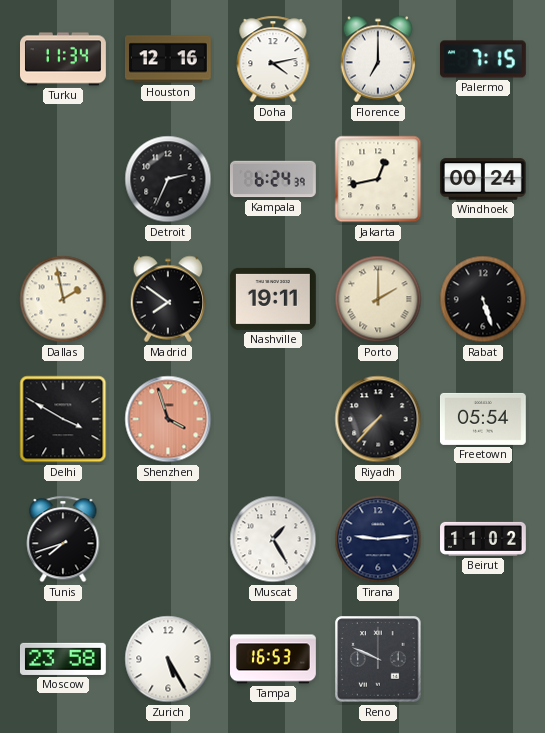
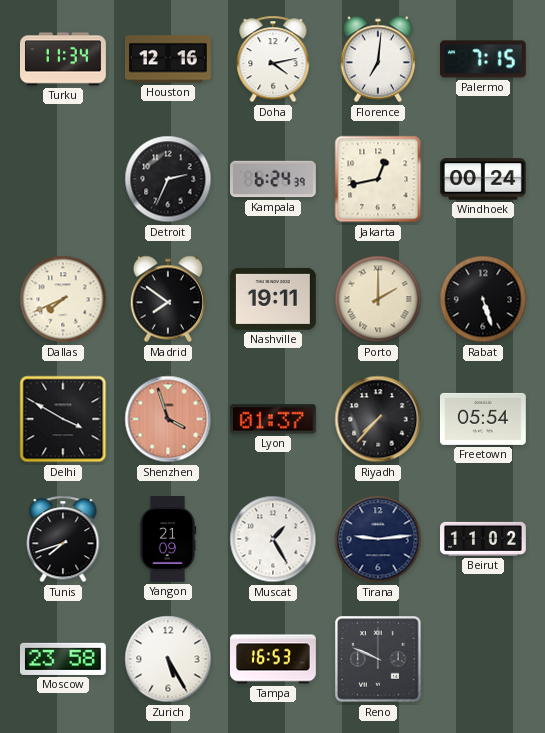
Florence: 7:00 -> 7:01 (378, 59)
Dallas: 1:58 -> 7:41 (63, 299)
Lyon: none -> 01:37 (273, 419)
Yangon: none -> 21:09 (168, 540)
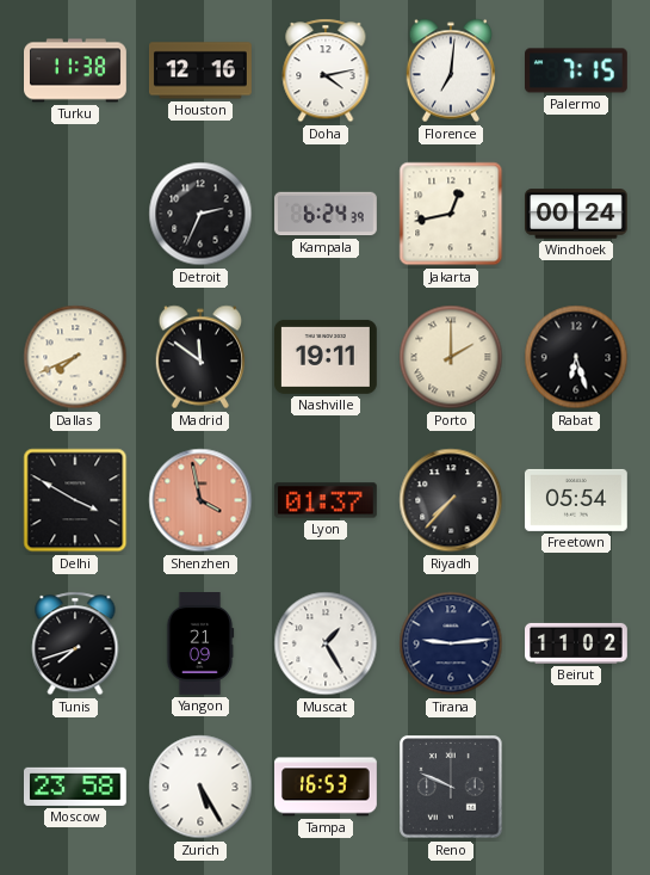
Turku: 11:34 -> 11:38 (76, 70)
Madrid: 7:51 -> 11:51 (200, 357)
Rabat: 5:27 -> 6:27 (576, 357)
Shenzhen: 3:57 -> 3:58 (200, 500)
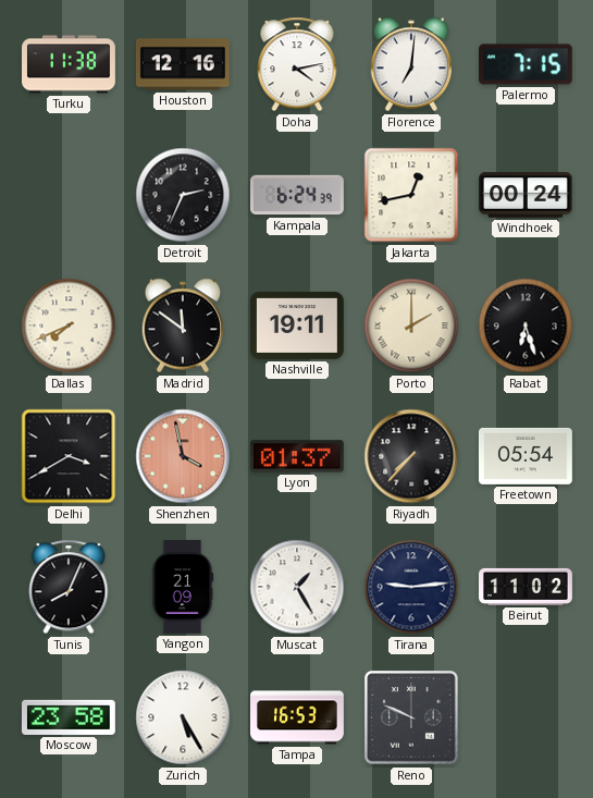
Delhi: 3:50 -> 3:40 (69, 456)
Tunis: 7:42 -> 8:04 (69, 587)
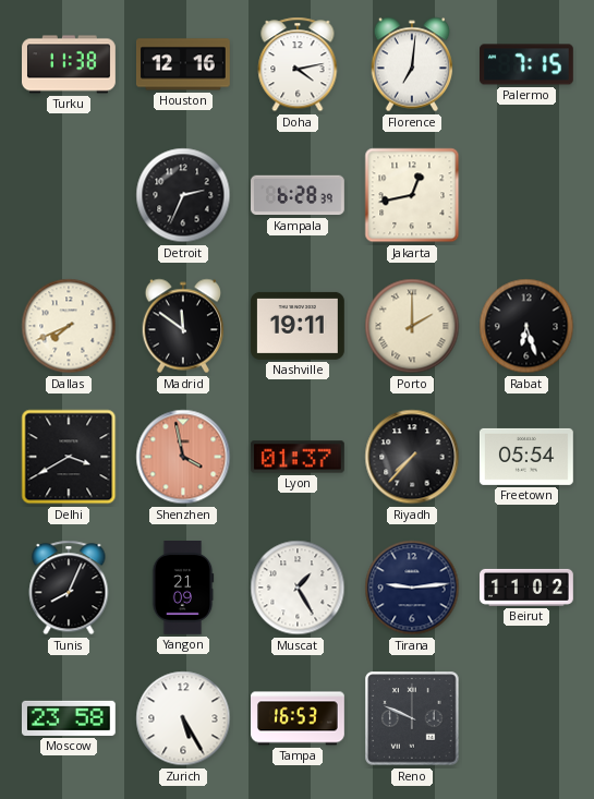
Kampala: 6:24 -> 6:28 (299, 195)
Windhoek: 00:24 -> none (527, 195)
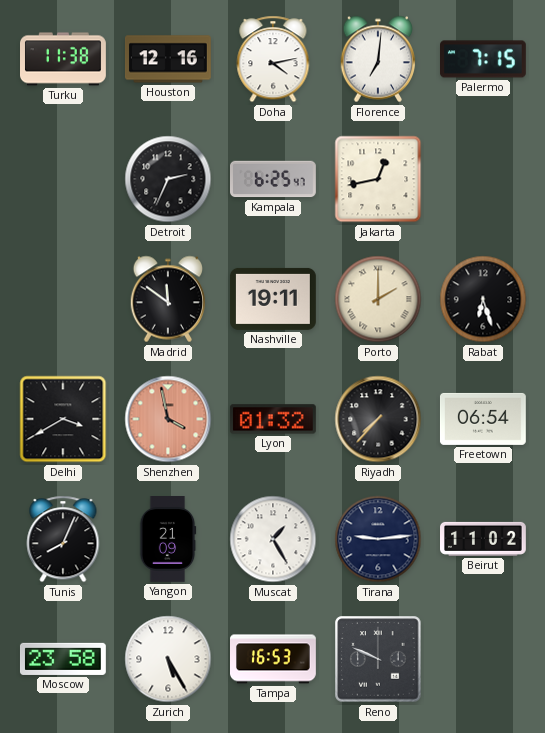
Kampala: 6:28 -> 6:25 (274, 179)
Dallas: 7:41 -> none (69, 326)
Lyon: 01:37 -> 01:32 (273, 419)
Freetown: 05:54 -> 06:54 (483, 419)
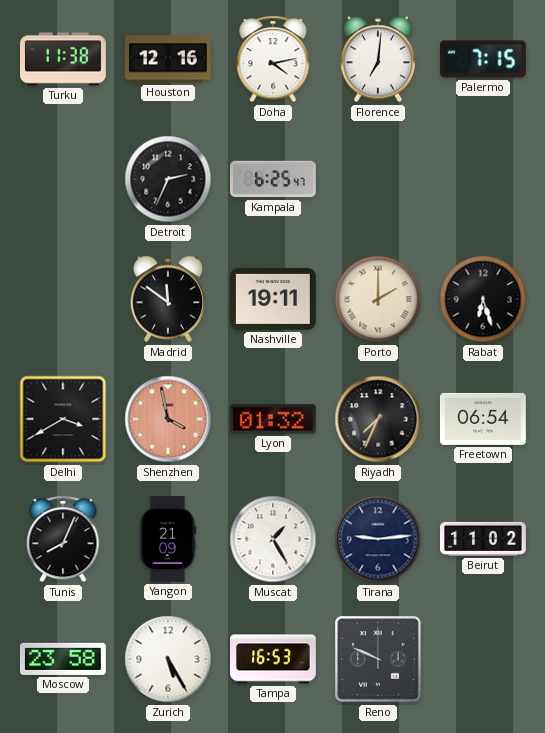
Jakarta: 12:43 -> none (378, 179)
Riyadh: 7:37 -> 7:34 (378, 419)
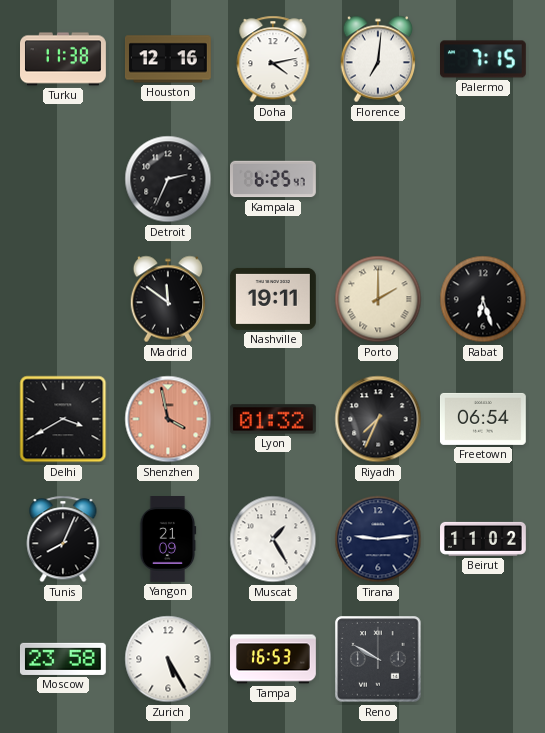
Reno: 9:49 -> 9:50 (378, 659)
